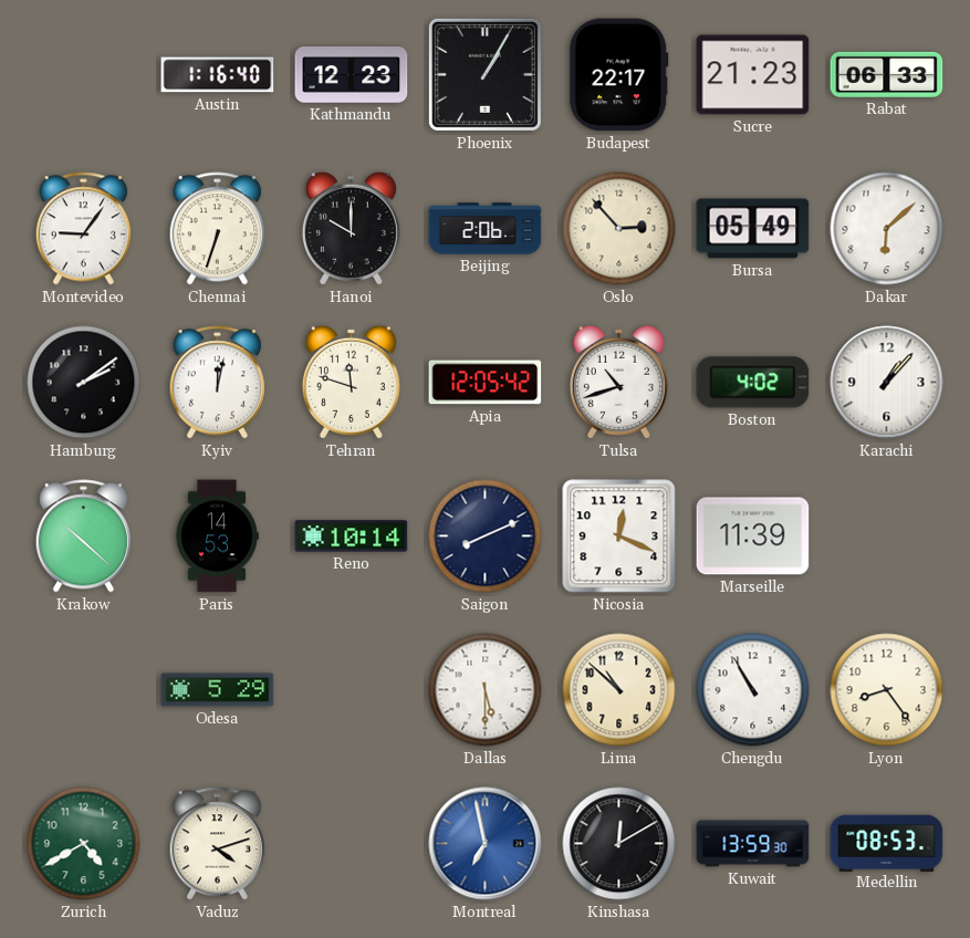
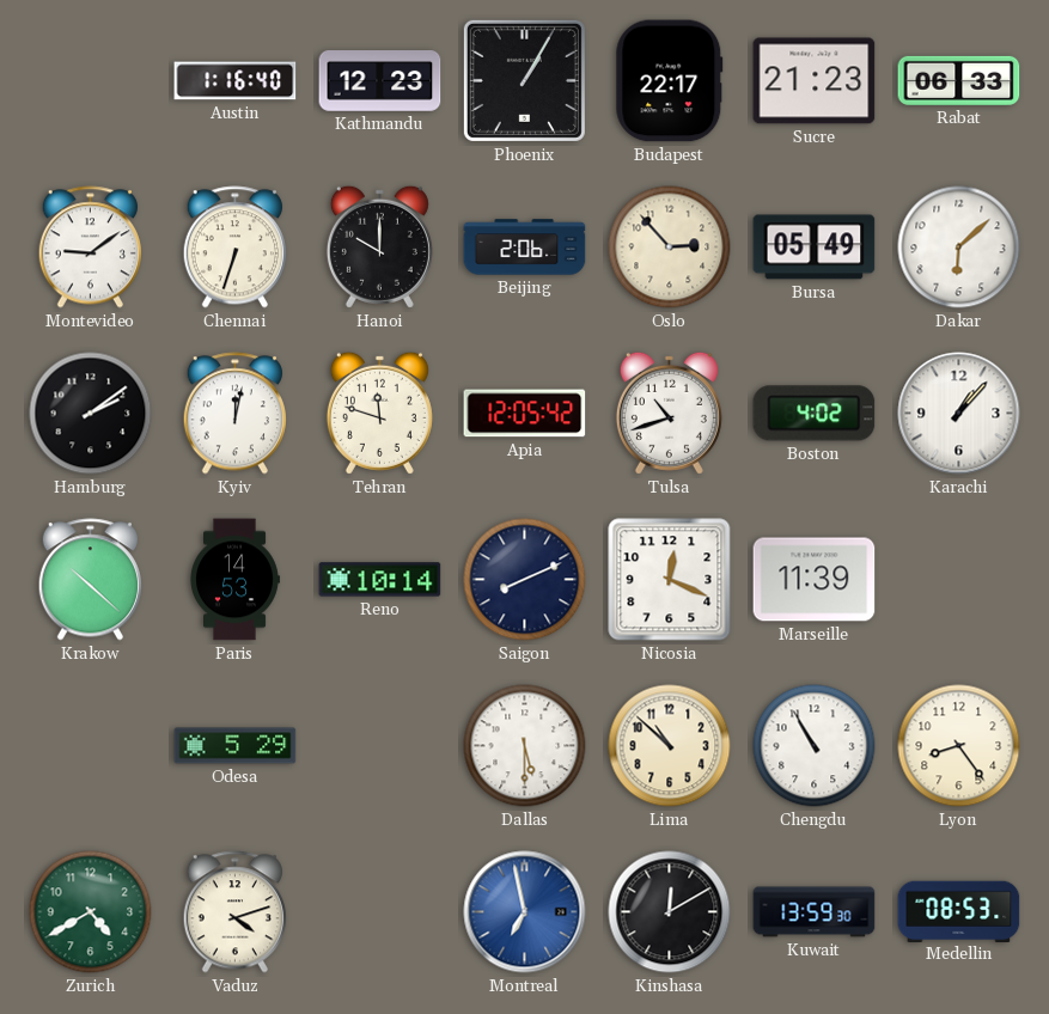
Montevideo: 9:06 -> 9:09 (90, 248)
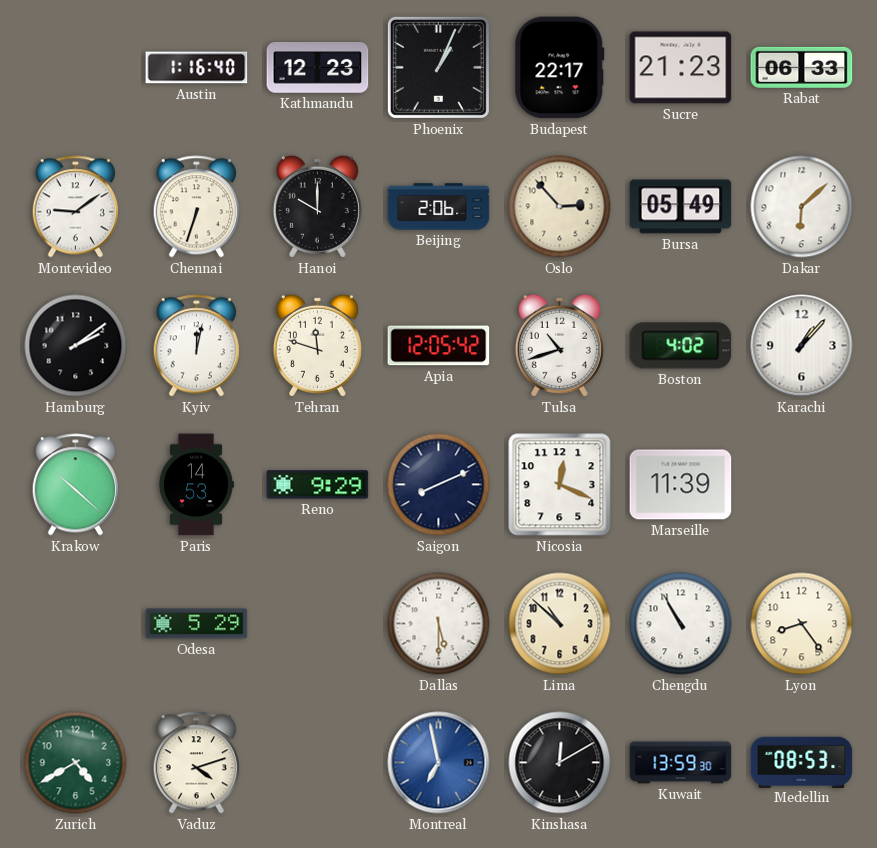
Phoenix: 1:05 -> 1:04 (438, 67)
Reno: 10:14 -> 9:29 (318, 485)
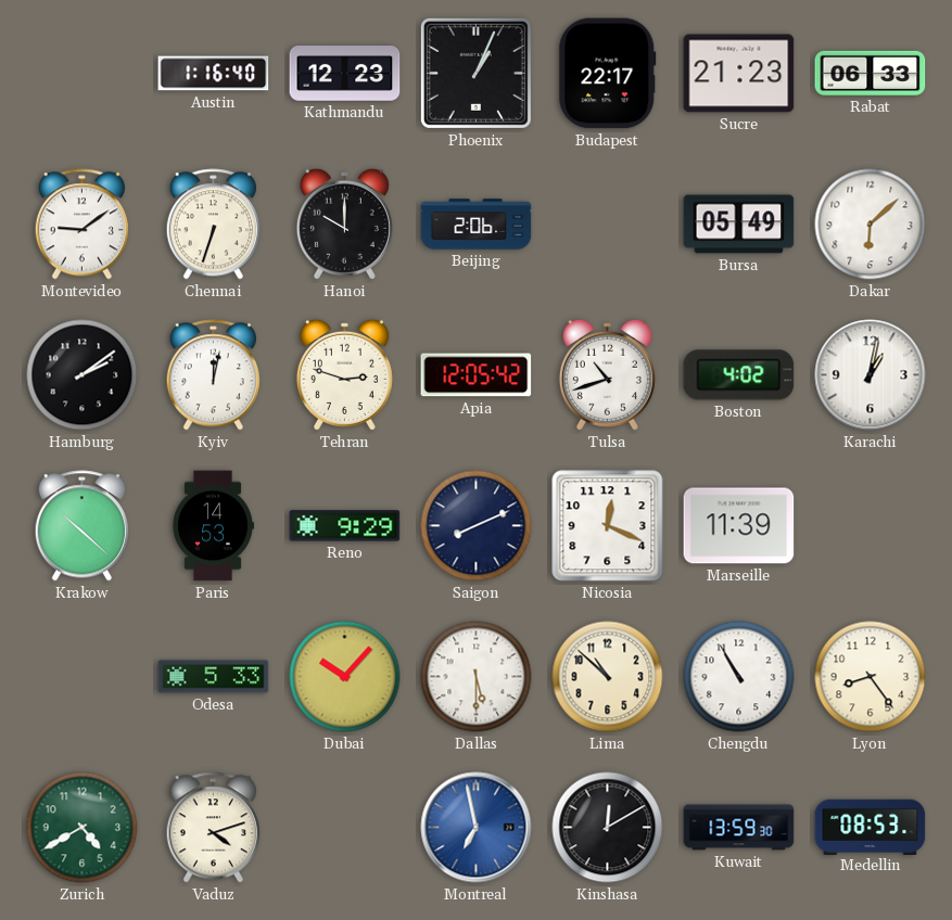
Oslo: 2:53 -> none (560, 207)
Tehran: 11:48 -> 2:48 (344, 374)
Karachi: 1:07 -> 1:02 (871, 375)
Odesa: 5:29 -> 5:33 (214, 677)
Dubai: none -> 10:07 (345, 677)
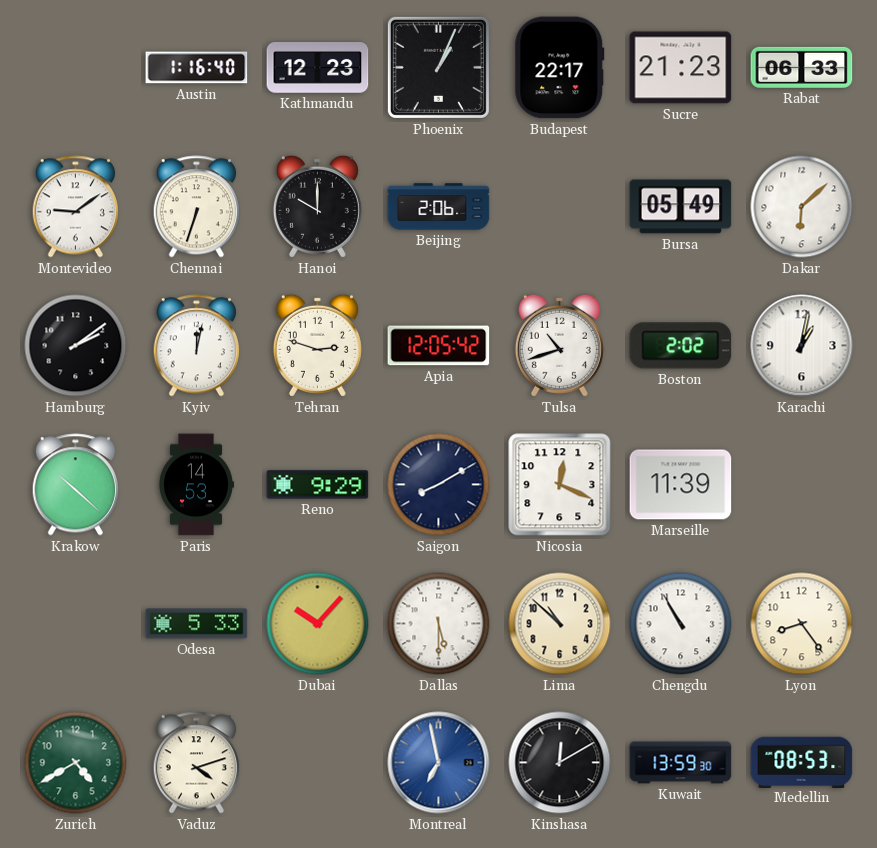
Boston: 4:02 -> 2:02 (681, 346)
Saigon: 8:11 -> 8:10 (439, 485)
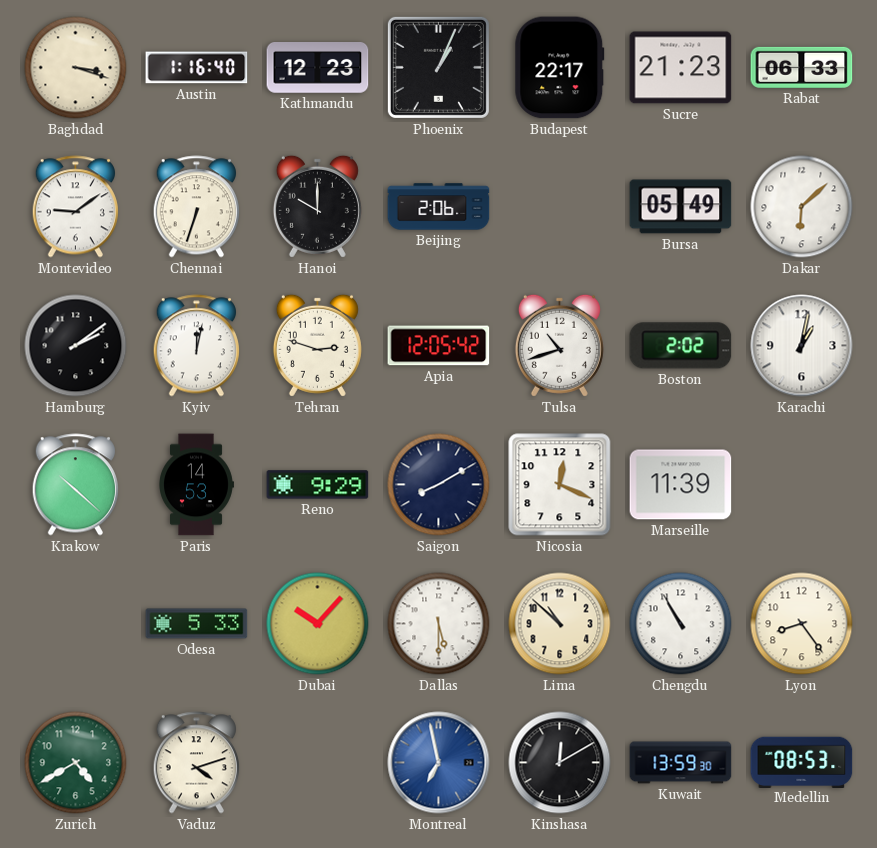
Baghdad: none -> 3:18 (76, 68)
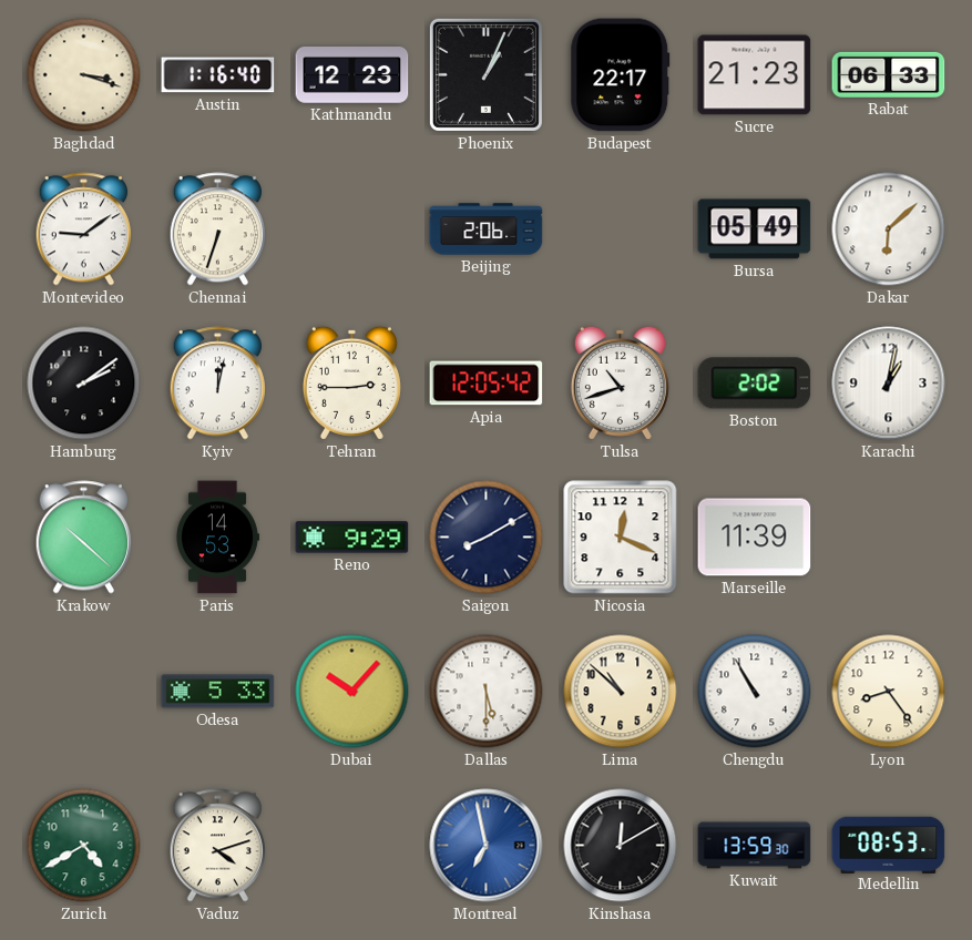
Hanoi: 10:00 -> none (317, 206)
Tehran: 2:48 -> 2:45 (351, 382)
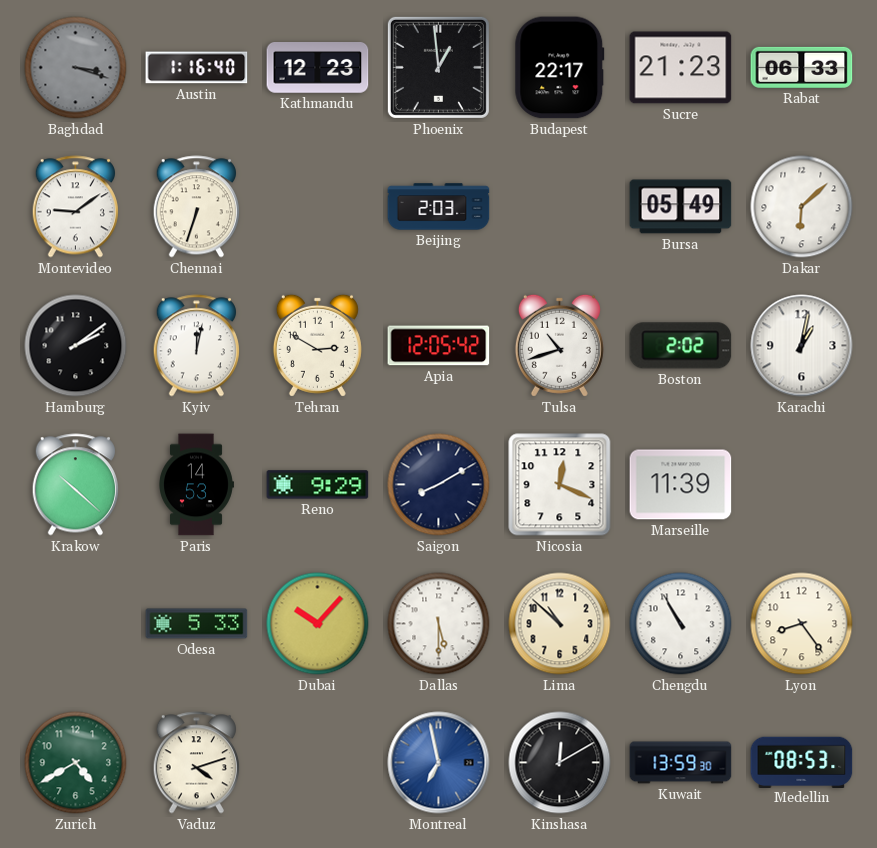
Baghdad dial: cream -> grey (76, 68)
Phoenix: 1:04 -> 12:59 (438, 67)
Beijing: 2:06 -> 2:03 (439, 207)
Tehran: 2:45 -> 2:50 (317, 345)
